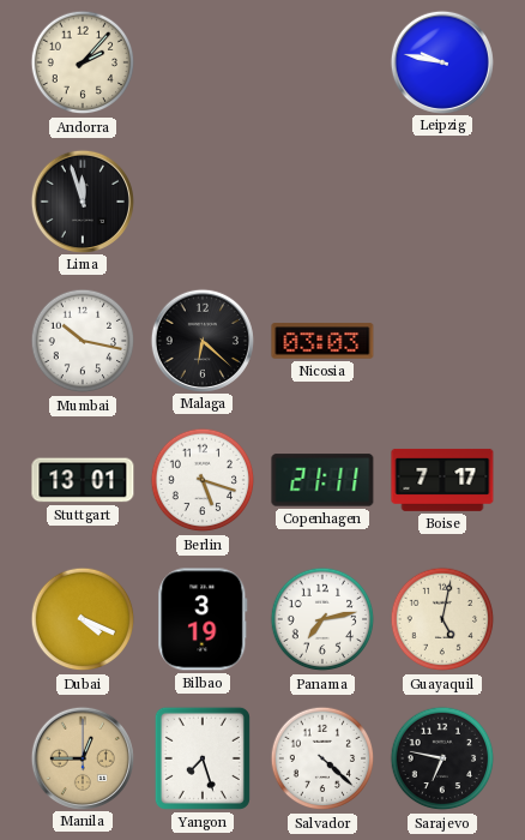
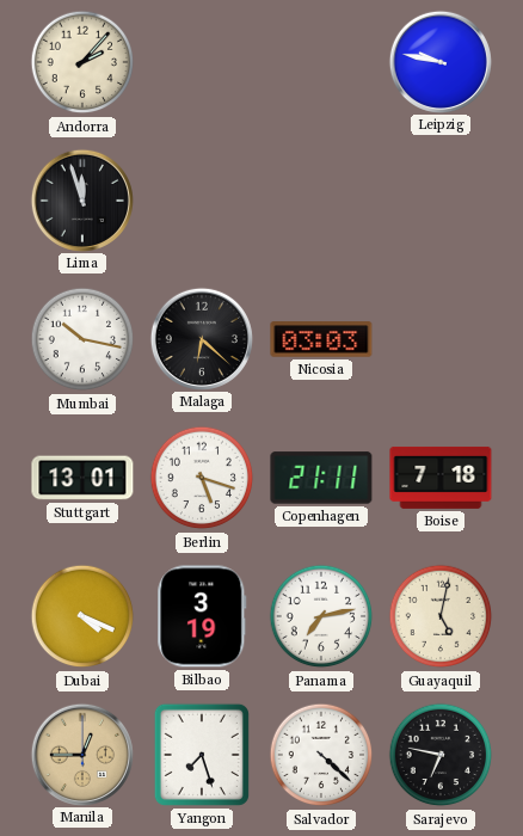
Boise: 7:17 -> 7:18 (441, 478)
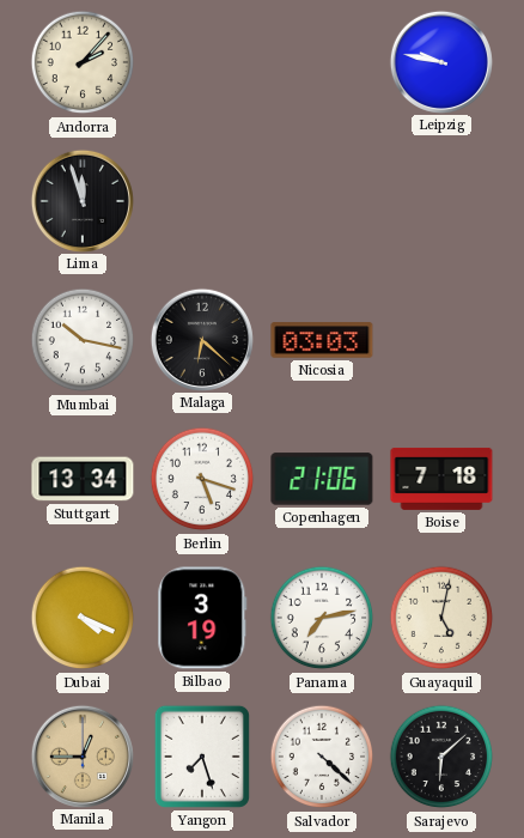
Stuttgart: 13:01 -> 13:34 (83, 479)
Copenhagen: 21:11 -> 21:06 (322, 479)
Sarajevo: 6:47 -> 6:08 (441, 757)
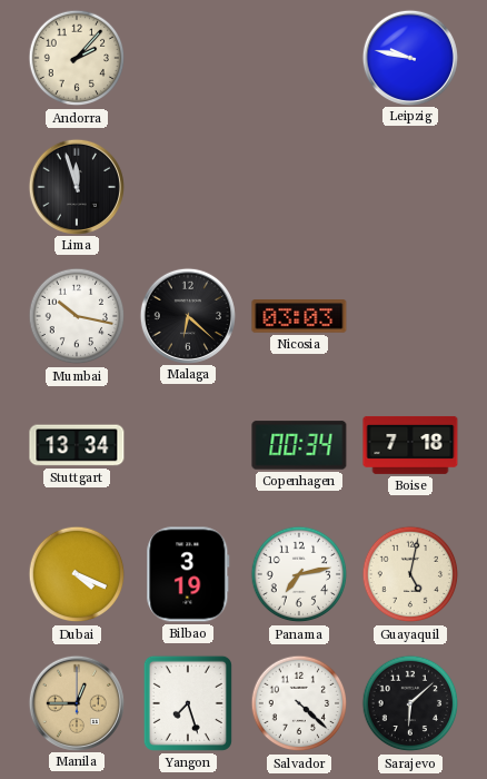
Berlin: 5:18 -> none (202, 479)
Copenhagen: 21:06 -> 00:34 (299, 445)
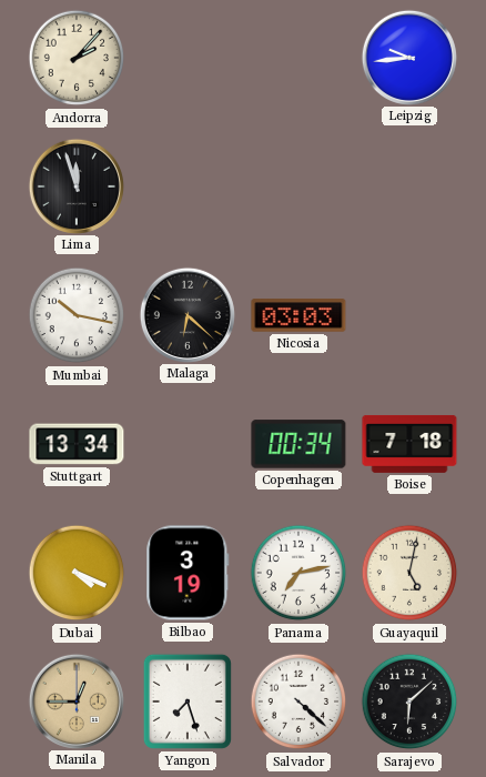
Leipzig: 9:47 -> 9:44 (408, 57)
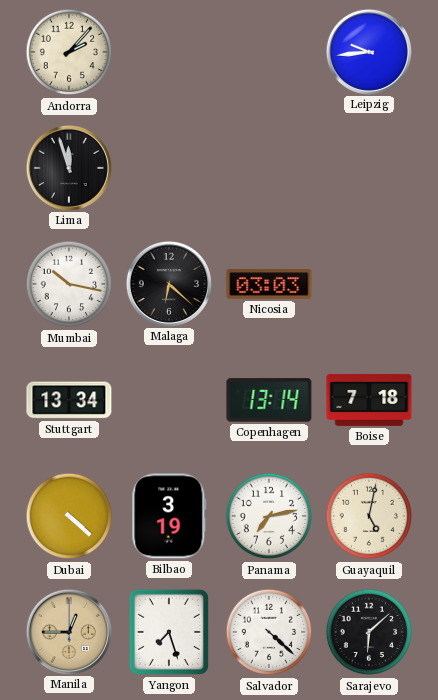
Copenhagen: 00:34 -> 13:14 (269, 400)
Dubai: 4:19 -> 4:22 (69, 516)
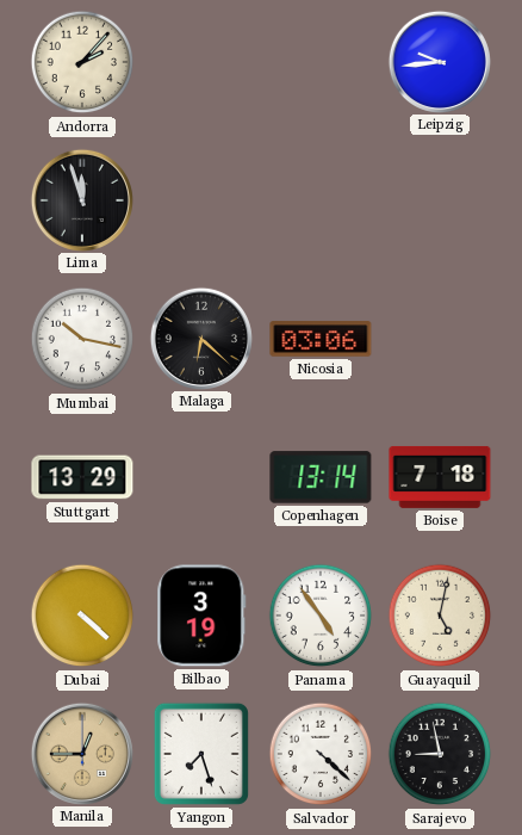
Nicosia: 03:03 -> 03:06 (321, 339)
Stuttgart: 13:34 -> 13:29 (82, 477)
Panama: 7:13 -> 4:54 (321, 616)
Sarajevo: 6:08 -> 8:58 (440, 754)
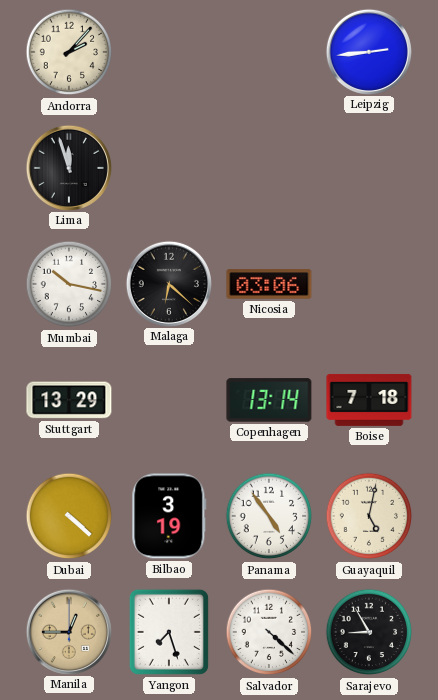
Leipzig: 9:44 -> 2:44 (368, 51)
Sarajevo: 8:58 -> 8:55 (369, 632)
